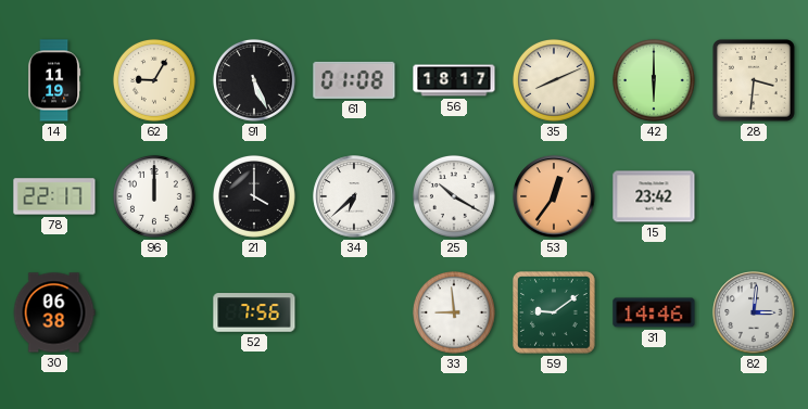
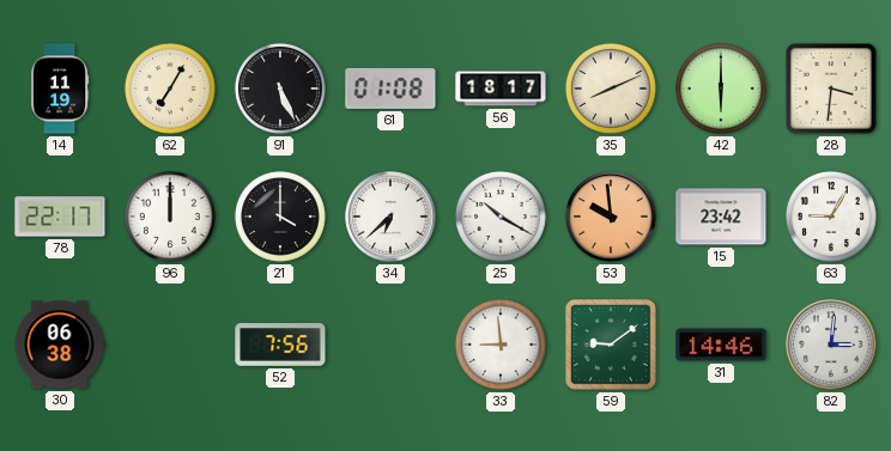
62: 9:05 -> 7:05 (170, 89)
53: 12:36 -> 9:59 (611, 217)
63: none -> 9:05 (831, 217)
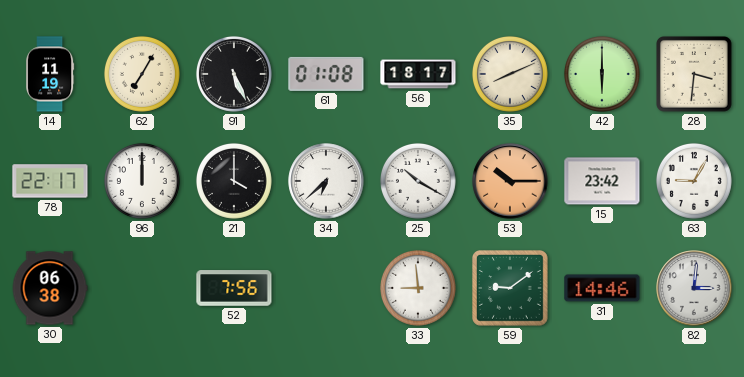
53: 9:59 -> 10:15 (510, 181)
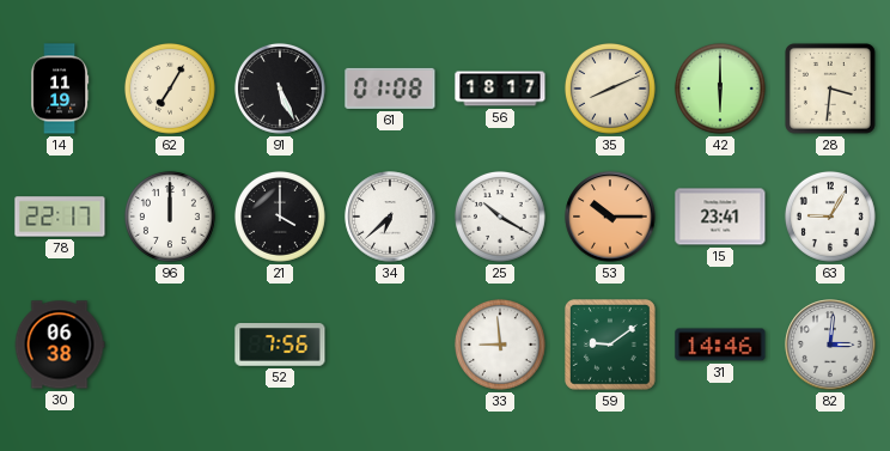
15: 23:42 -> 23:41 (720, 217)
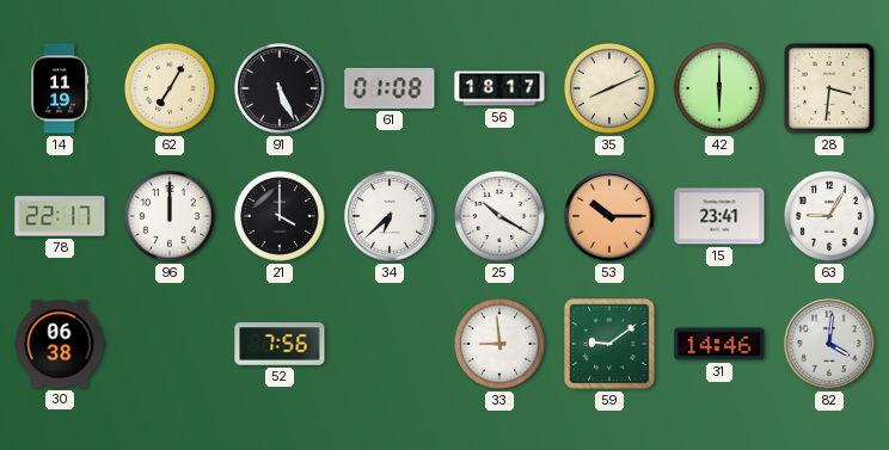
82: 3:01 -> 4:01 (829, 344)
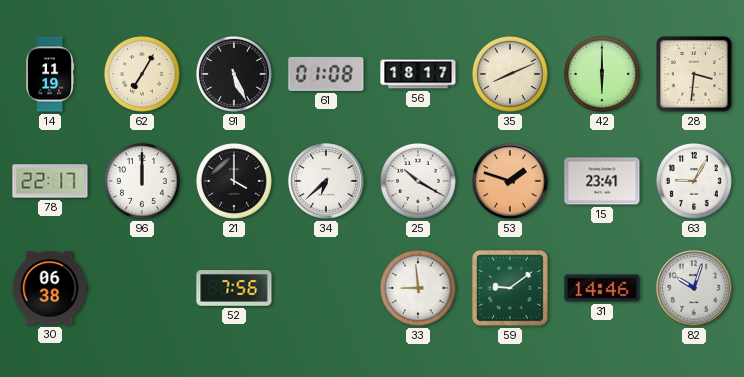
53: 10:15 -> 1:48 (510, 181)
82: 4:01 -> 10:03 (694, 288)
